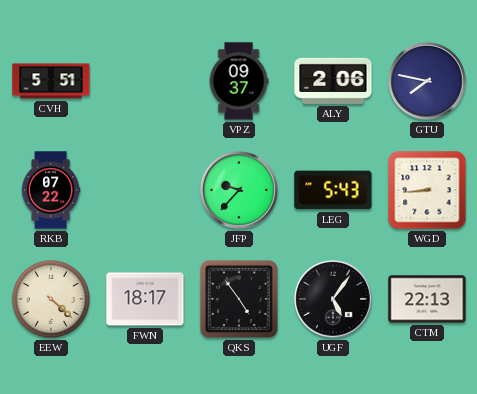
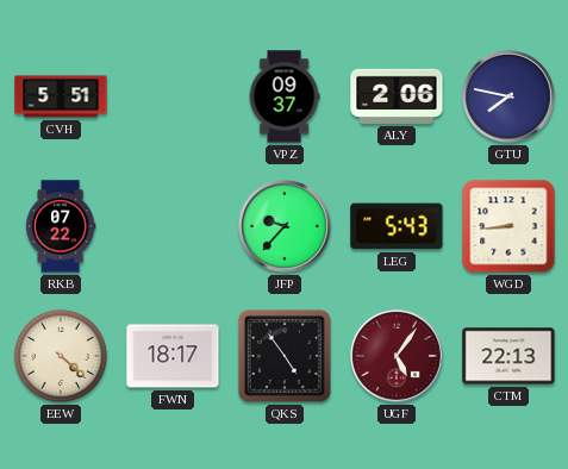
UGF dial: black -> burgundy (398, 357)
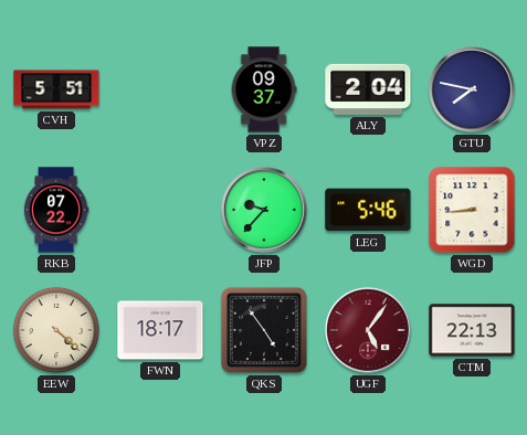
ALY: 2:06 -> 2:04 (368, 89)
LEG: 5:43 -> 5:46 (368, 210)
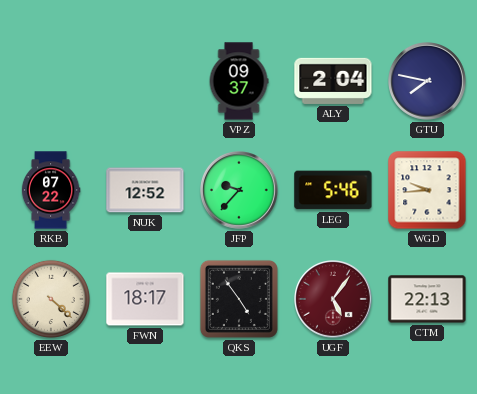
CVH: 5:51 -> none (56, 89)
NUK: none -> 12:52 (145, 190)
WGD: 8:44 -> 9:44 (427, 190)
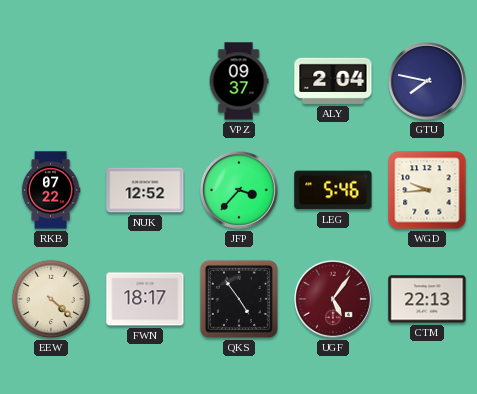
JFP: 9:37 -> 3:37 (240, 191)
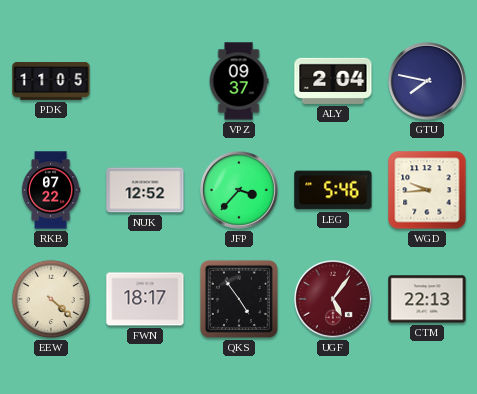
PDK: none -> 11:05 (51, 81)
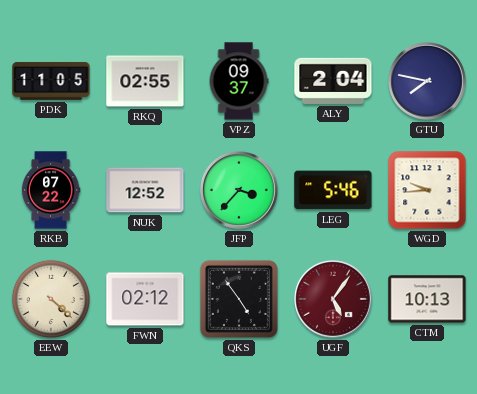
RKQ: none -> 02:55 (145, 81)
FWN: 18:17 -> 02:12 (145, 299)
CTM: 22:13 -> 10:13 (427, 299)
